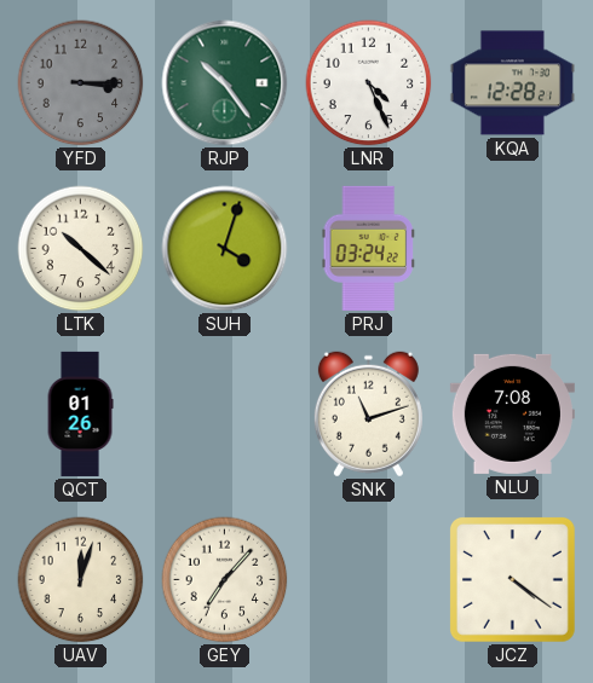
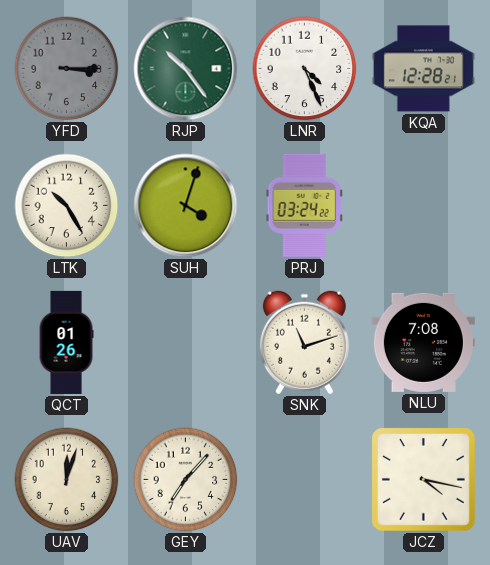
LTK: 10:22 -> 10:25 (67, 206)
JCZ: 4:21 -> 4:17 (423, 479)
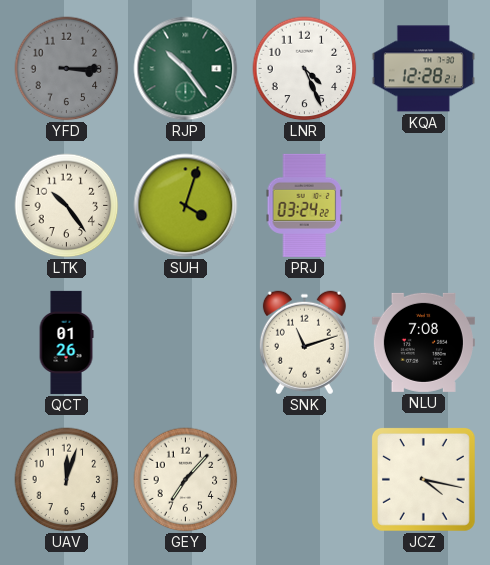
LTK: 10:25 -> 10:24 (67, 206)
